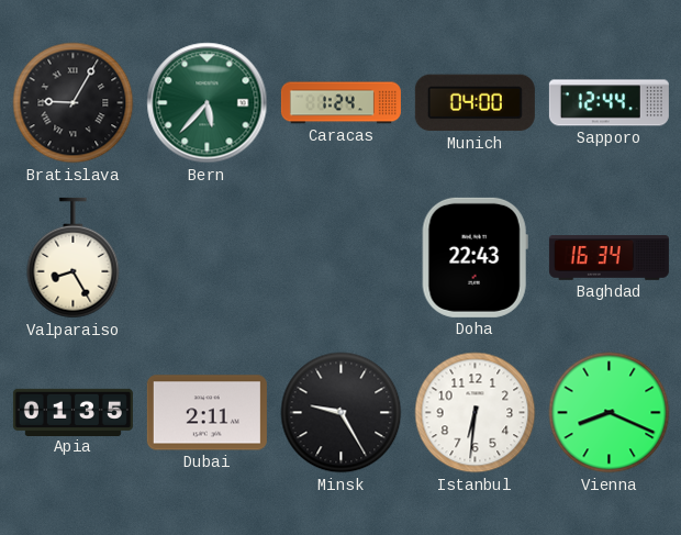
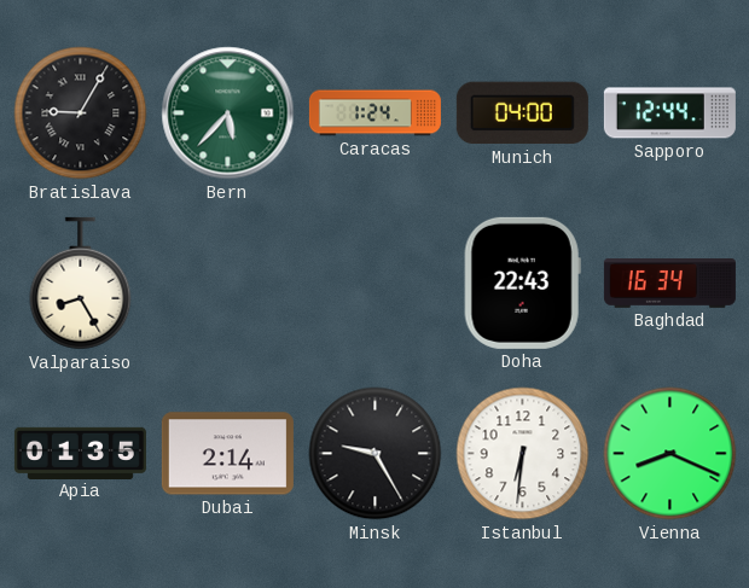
Dubai: 2:11 -> 2:14 (227, 454)
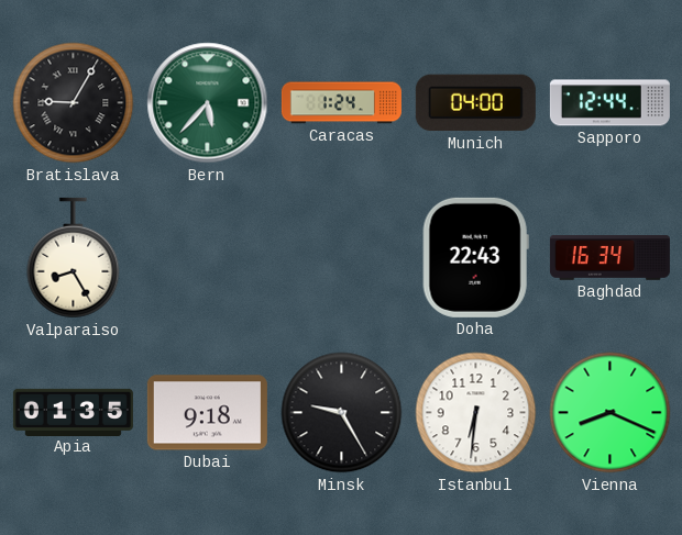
Dubai: 2:14 -> 9:18 (207, 413)
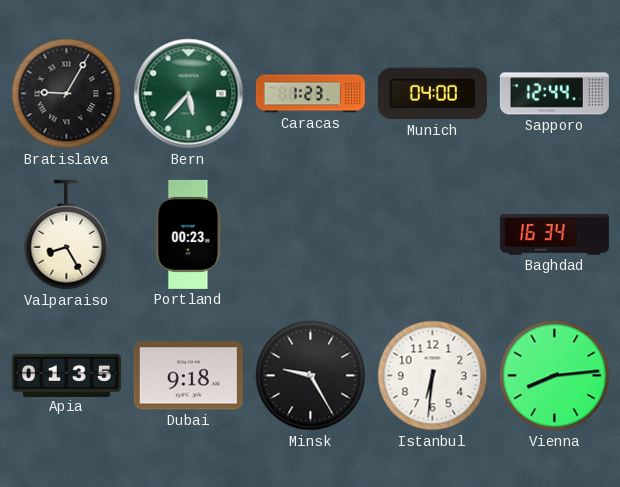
Caracas: 1:24 -> 1:23 (310, 94)
Portland: none -> 00:23 (188, 234)
Doha: 22:43 -> none (475, 257)
Vienna: 8:19 -> 8:14 (555, 376)
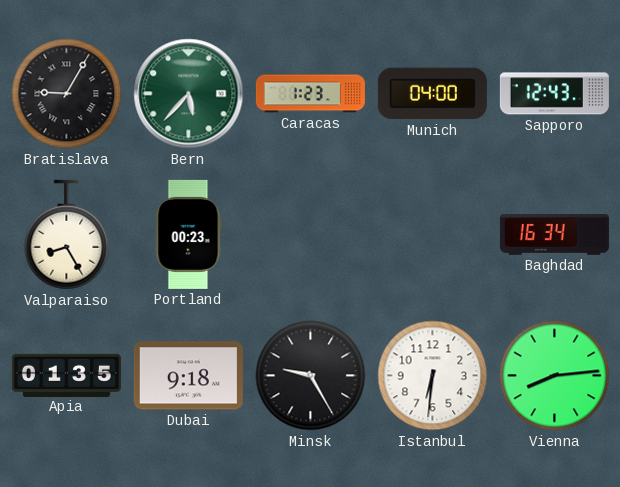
Sapporo: 12:44 -> 12:43 (554, 94)
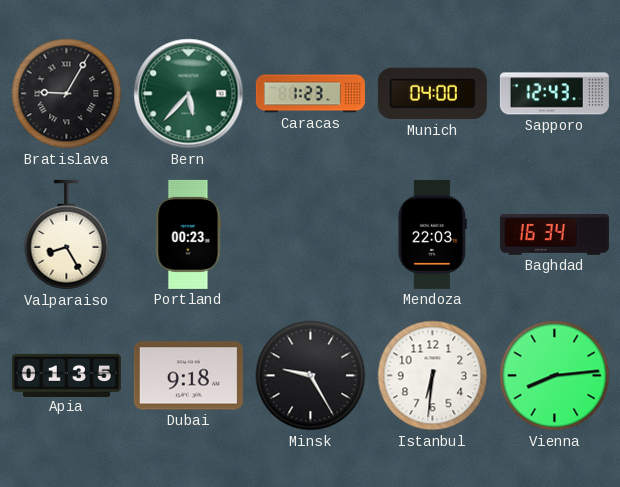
Mendoza: none -> 22:03 (432, 234)
